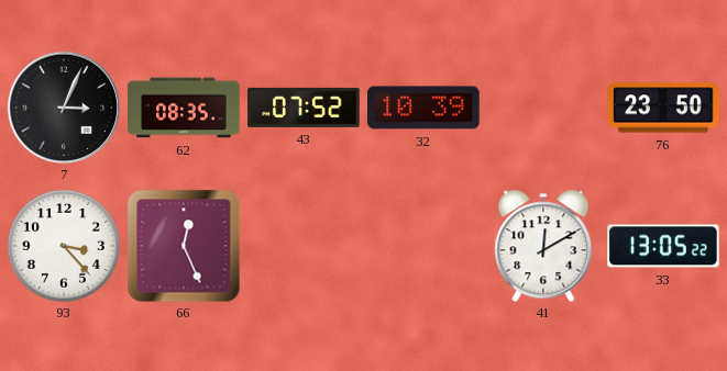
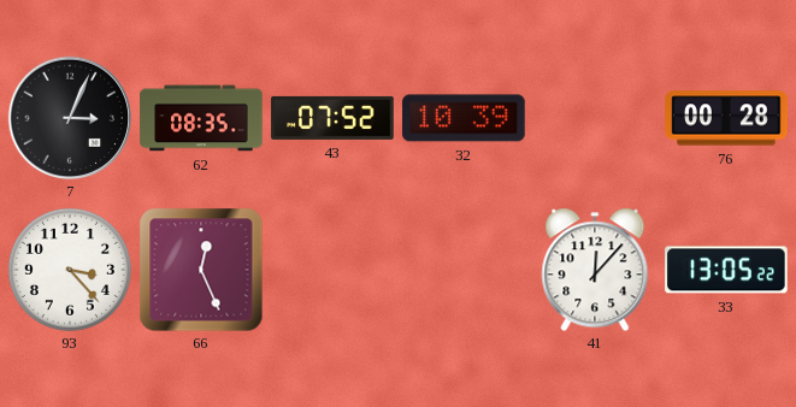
76: 23:50 -> 00:28 (726, 118)
41: 12:10 -> 12:07 (595, 270)
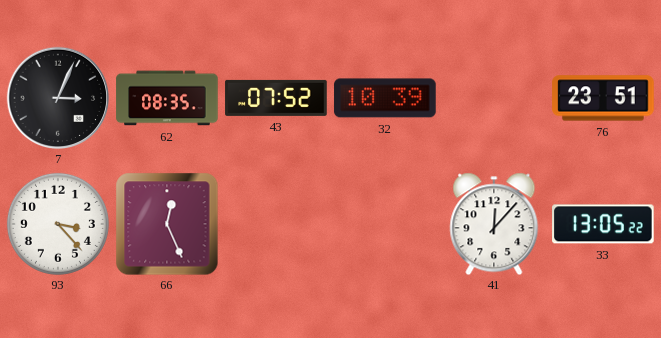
76: 00:28 -> 23:51 (603, 98)
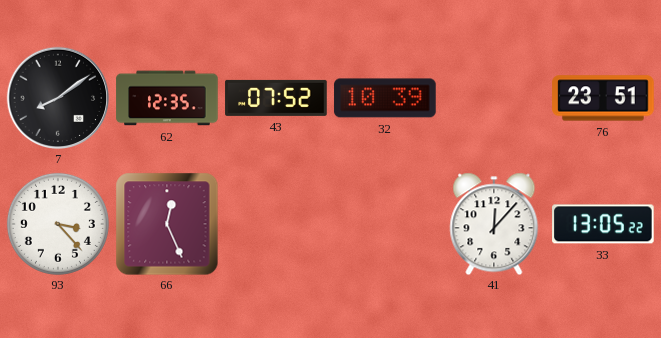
7: 3:04 -> 8:09 (58, 98)
62: 08:35 -> 12:35 (167, 98)
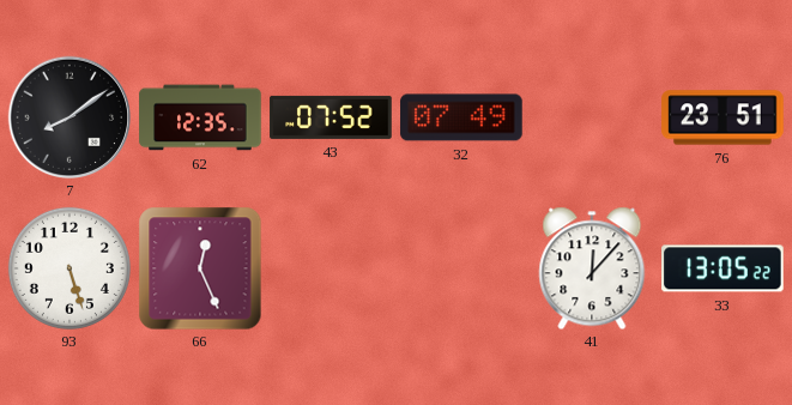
32: 10:39 -> 07:49 (461, 117)
93: 3:23 -> 5:27 (69, 268)
